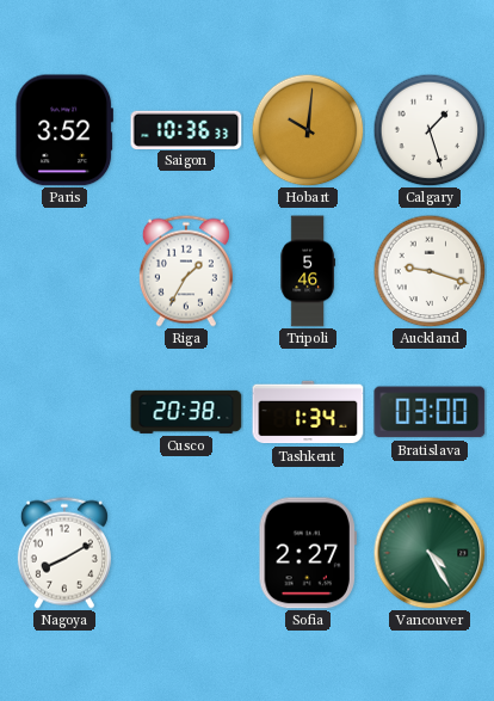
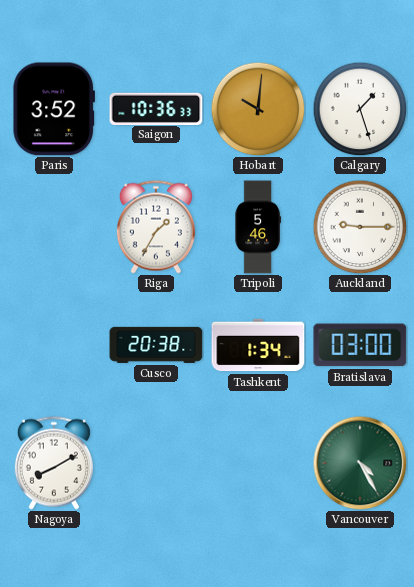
Auckland: 9:18 -> 9:15 (360, 227)
Sofia: 2:27 -> none (308, 553)
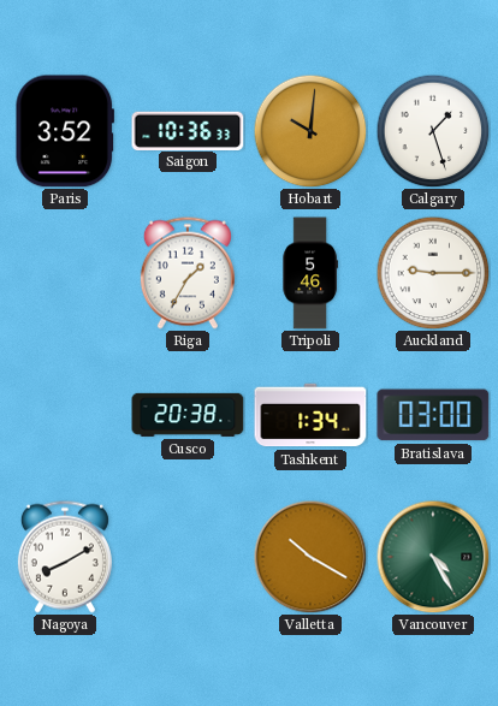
Valletta: none -> 10:20 (310, 557)
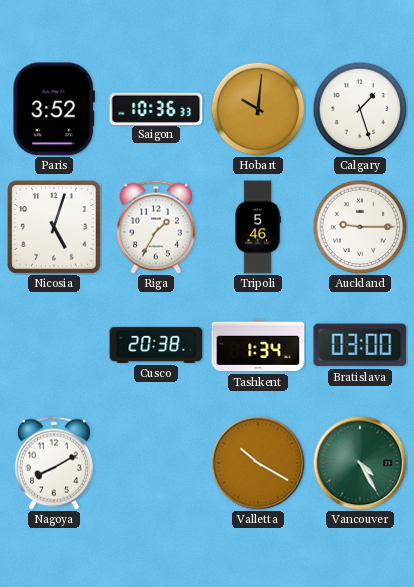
Nicosia: none -> 5:03 (54, 227)
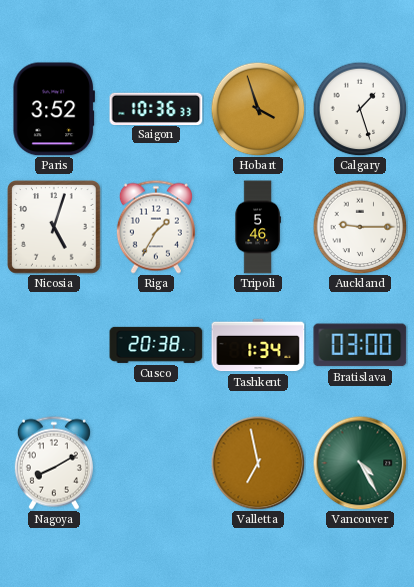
Hobart: 10:01 -> 3:57 (258, 109)
Valletta: 10:20 -> 6:58 (258, 463)
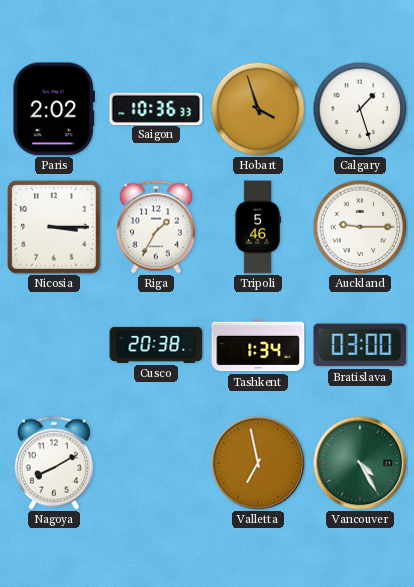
Paris: 3:52 -> 2:02 (53, 109)
Nicosia: 5:03 -> 3:15 (54, 227)
